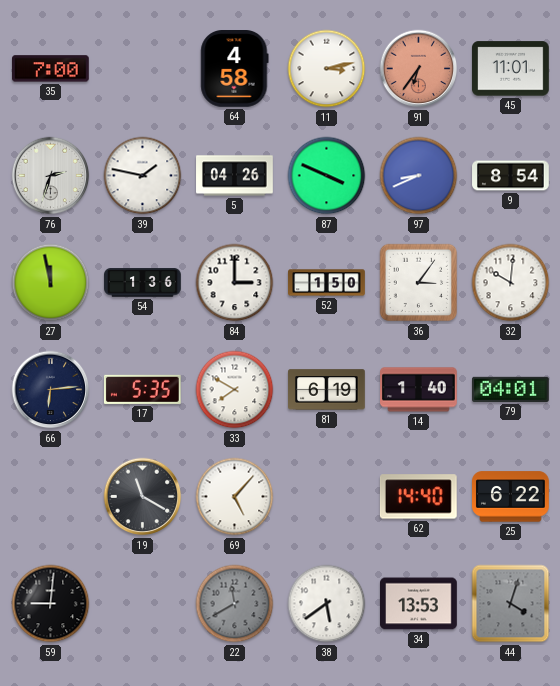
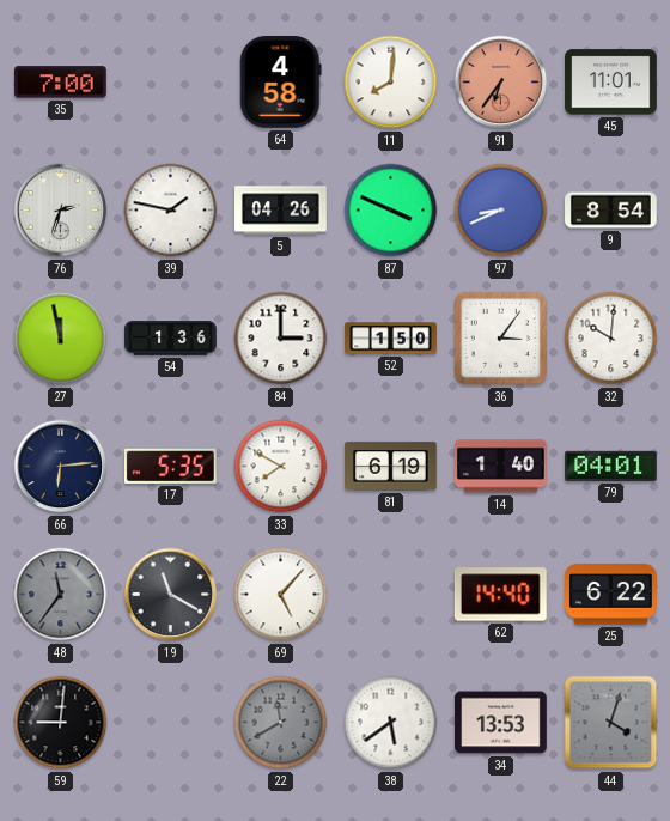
11: 3:13 -> 8:01 (391, 83)
48: none -> 11:36 (61, 595)
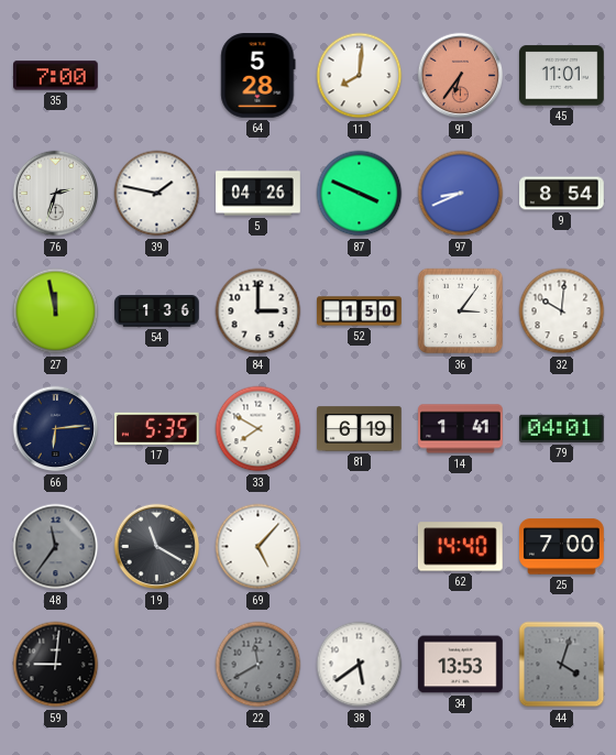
64: 4:58 -> 5:28 (258, 76)
14: 1:40 -> 1:41 (461, 429)
25: 6:22 -> 7:00 (562, 547)
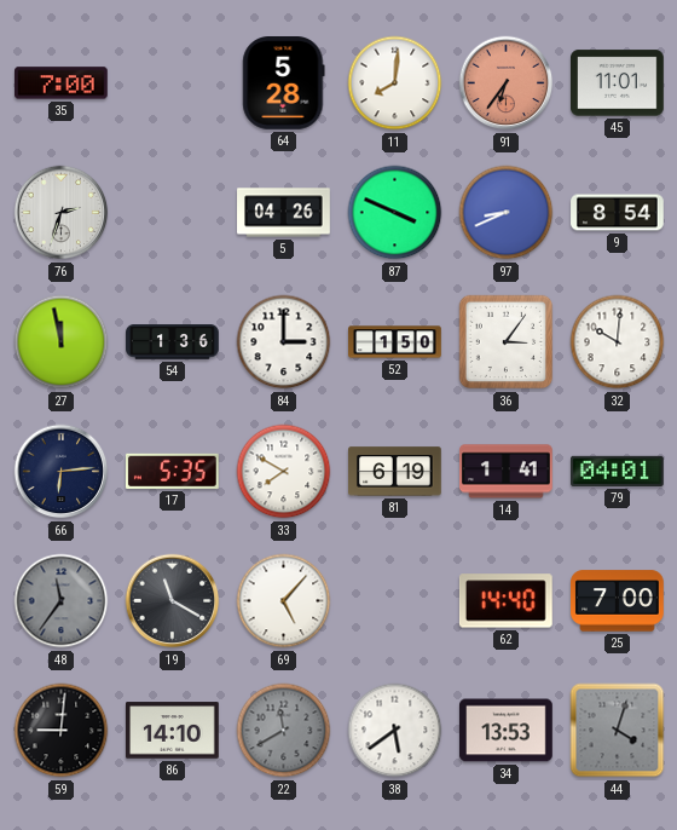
39: 1:47 -> none (157, 194)
86: none -> 14:10 (173, 731)
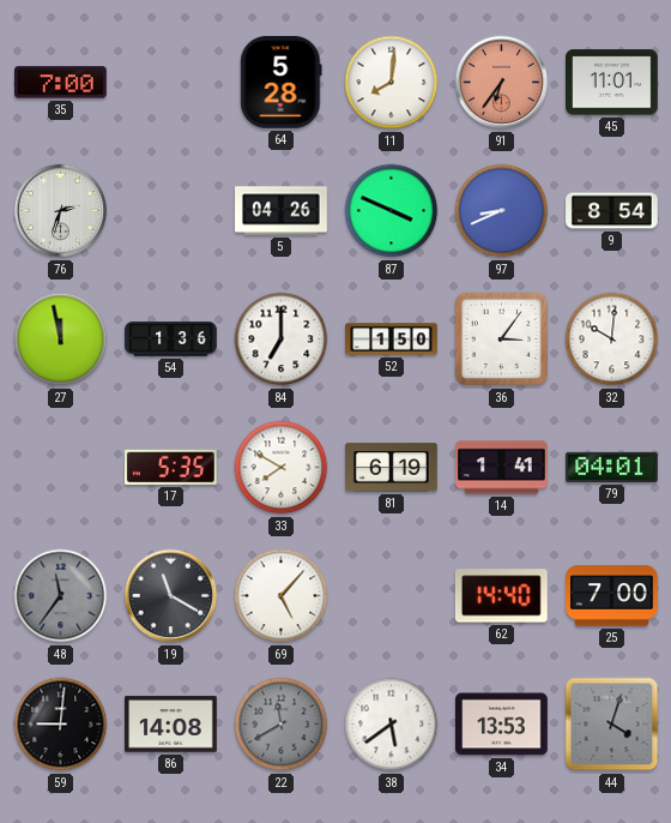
84: 3:00 -> 7:00 (282, 340)
66: 6:14 -> none (62, 472)
86: 14:10 -> 14:08 (171, 725)
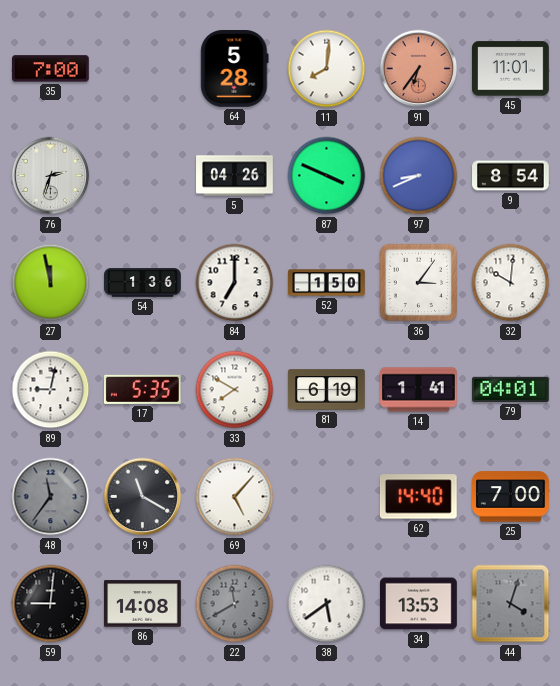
89: none -> 9:02 (51, 390)
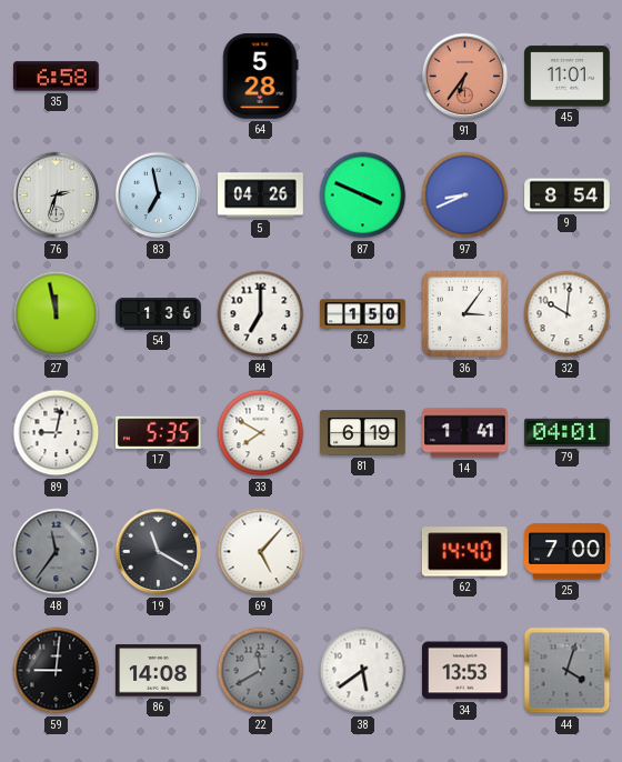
35: 7:00 -> 6:58 (57, 77)
11: 8:01 -> none (327, 69)
83: none -> 6:58 (159, 195)
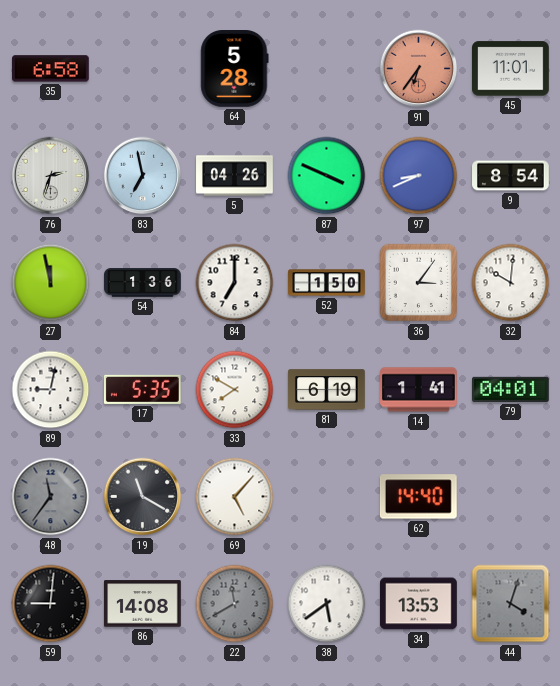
25: 7:00 -> none (568, 552)
